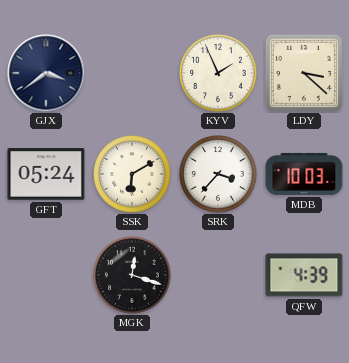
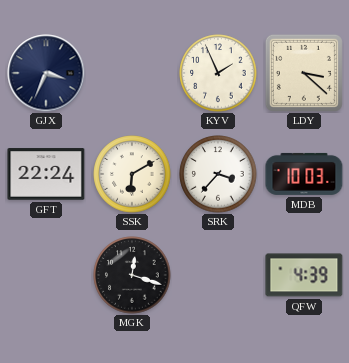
GJX: 3:39 -> 3:34 (46, 73)
GFT: 05:24 -> 22:24 (46, 174)
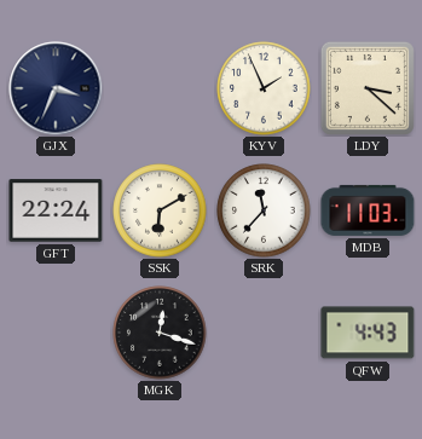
SRK: 3:37 -> 11:37 (264, 210)
MDB: 10:03 -> 11:03 (368, 210)
QFW: 4:39 -> 4:43 (368, 333)
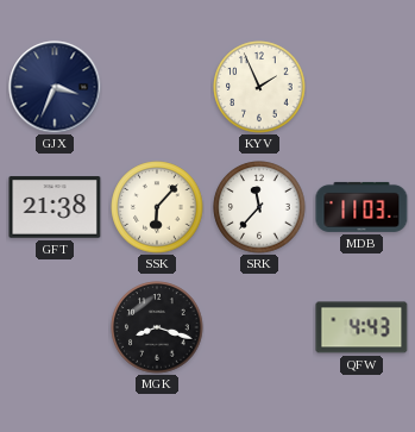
LDY: 3:22 -> none (368, 88)
GFT: 22:24 -> 21:38 (55, 207)
SSK: 6:10 -> 6:07 (157, 207)
MGK: 12:18 -> 8:18 (157, 327)
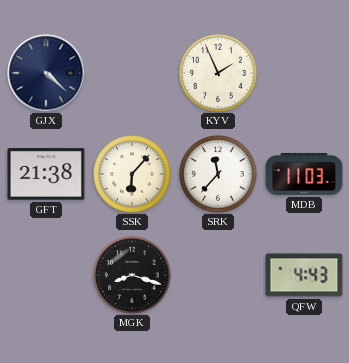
GJX: 3:34 -> 4:22 (46, 73)
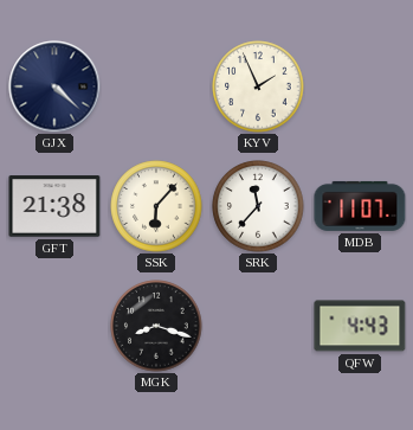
MDB: 11:03 -> 11:07 (360, 206)
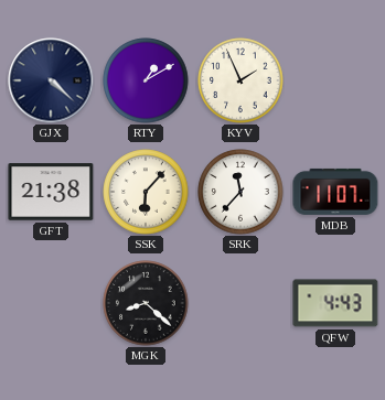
RTY: none -> 1:10 (146, 80)
MGK: 8:18 -> 8:22 (146, 303)
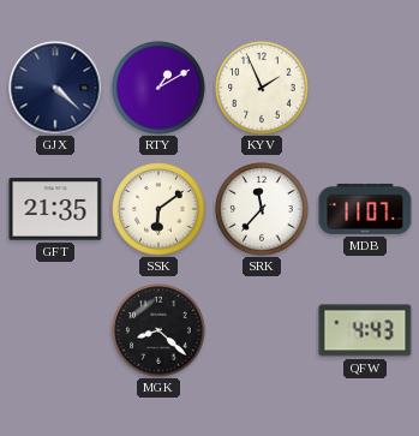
GFT: 21:38 -> 21:35 (55, 209)
SSK: 6:07 -> 6:09 (158, 209)
